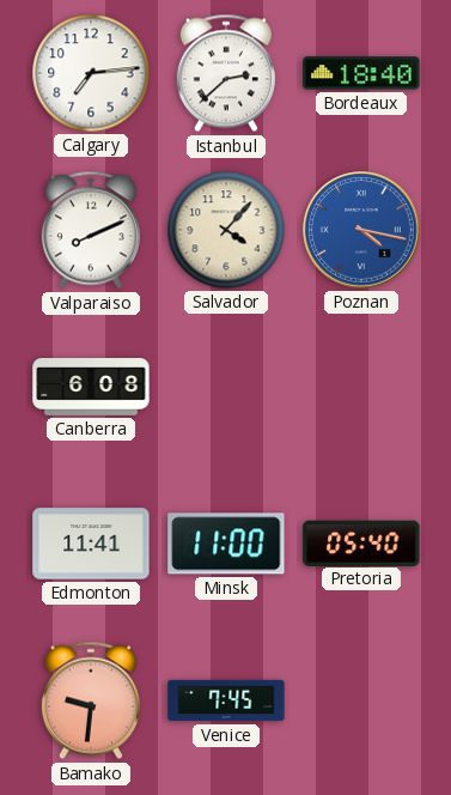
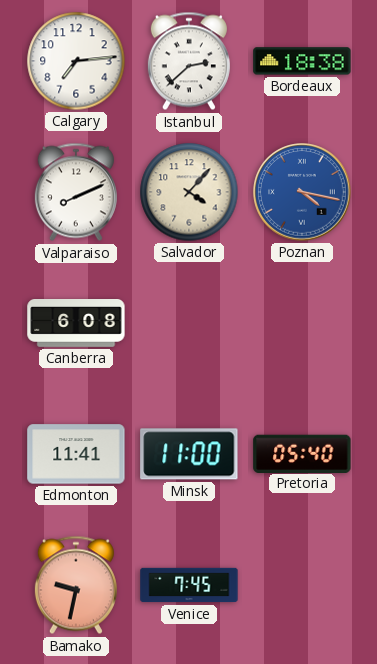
Bordeaux: 18:40 -> 18:38 (302, 61)
Bamako: 9:31 -> 9:32 (76, 585)
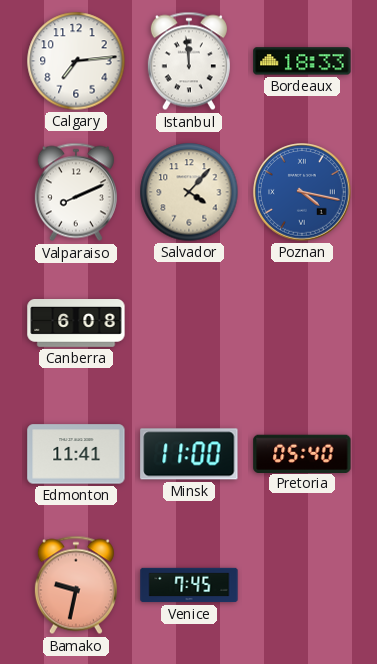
Istanbul: 2:38 -> 11:59 (189, 61)
Bordeaux: 18:38 -> 18:33 (302, 61)
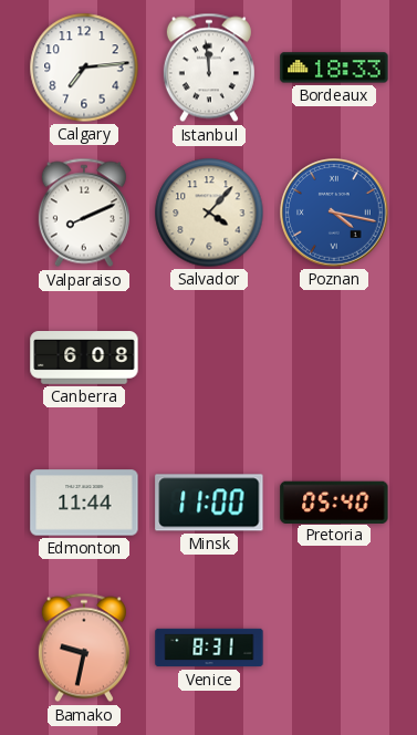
Edmonton: 11:41 -> 11:44 (84, 503)
Venice: 7:45 -> 8:31 (209, 648)
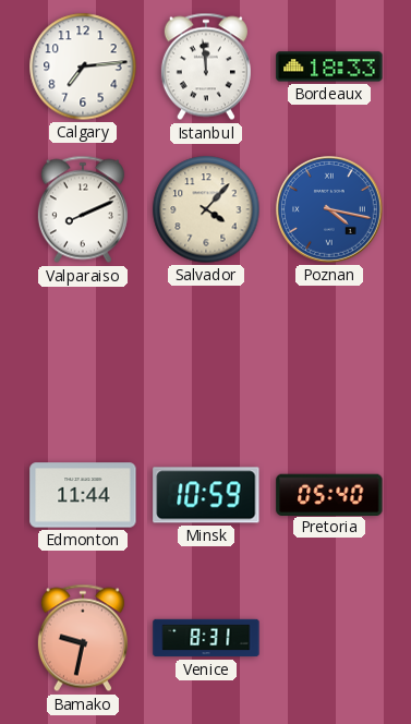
Canberra: 6:08 -> none (84, 359)
Minsk: 11:00 -> 10:59 (206, 495)
